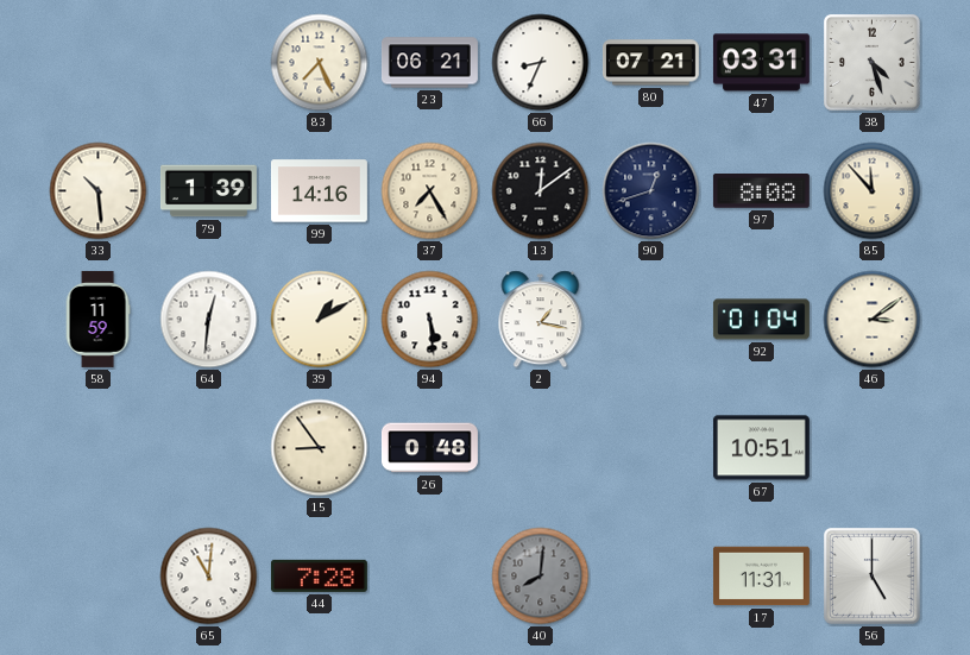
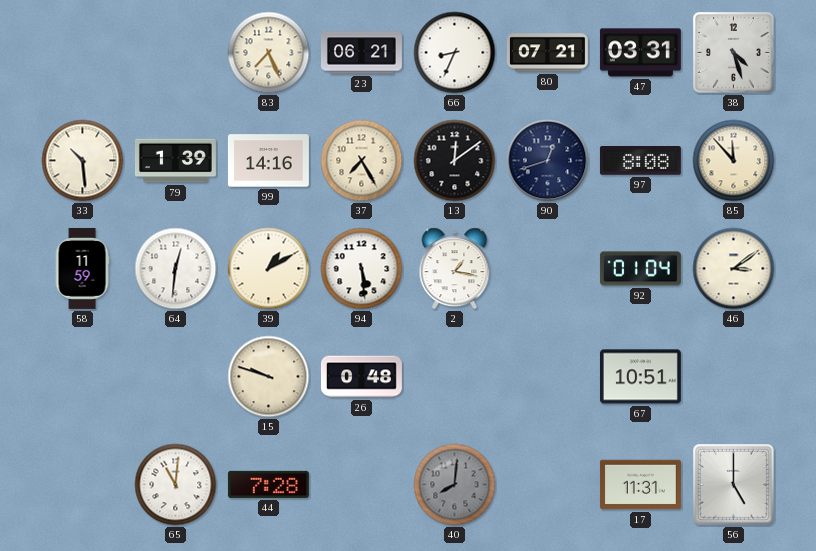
15: 8:54 -> 9:48 (269, 377)
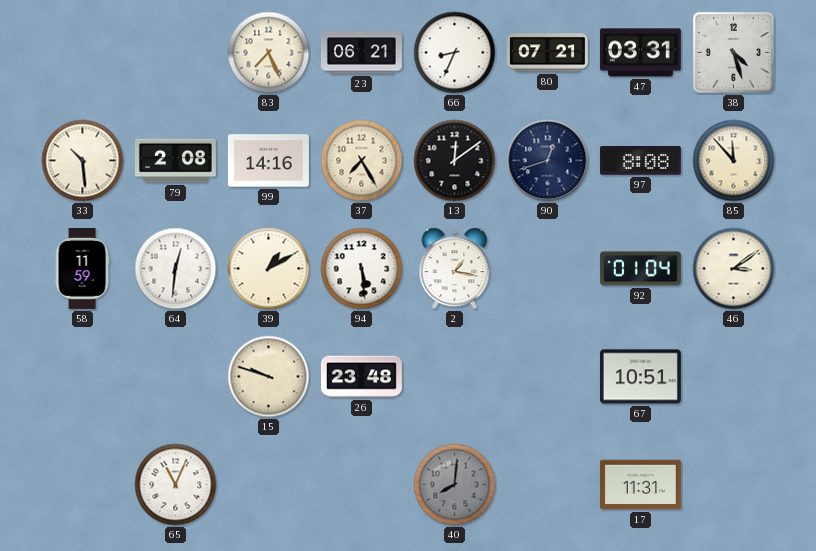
79: 1:39 -> 2:08 (175, 161)
26: 0:48 -> 23:48 (361, 377)
65: 11:01 -> 11:04 (176, 485)
44: 7:28 -> none (268, 484)
56: 5:00 -> none (734, 485)
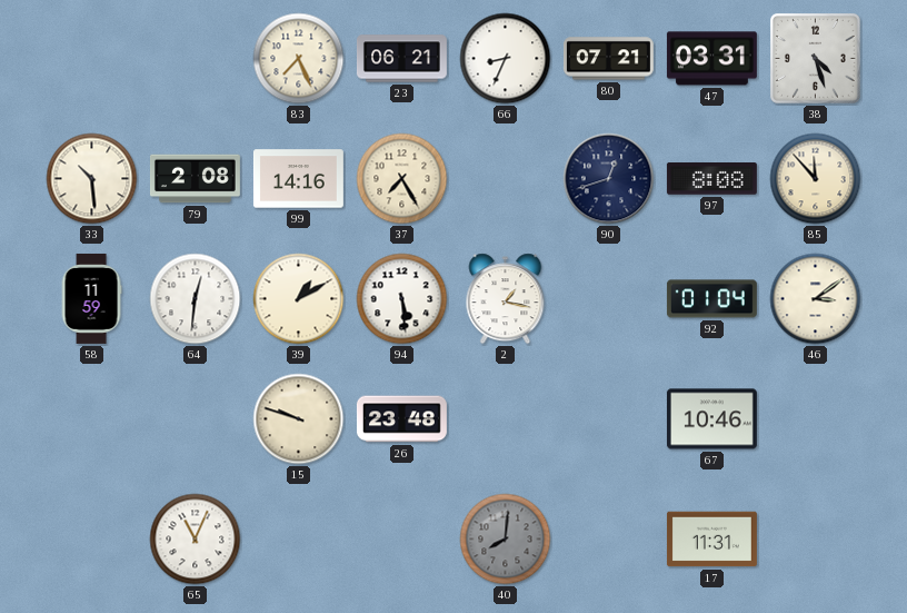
13: 12:09 -> none (455, 161)
67: 10:51 -> 10:46 (711, 419)
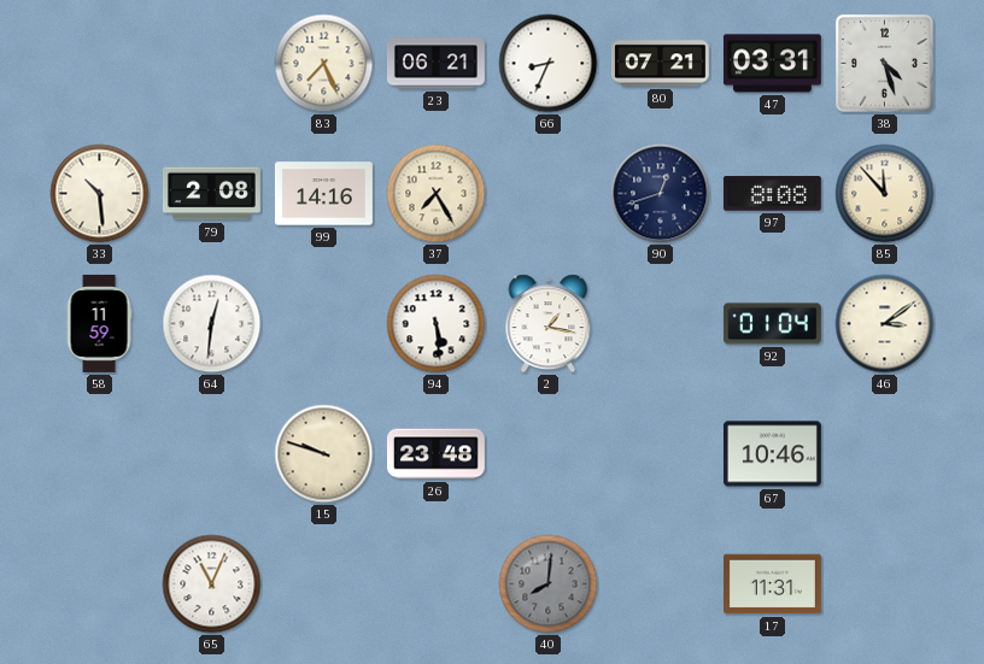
39: 1:10 -> none (299, 299)
